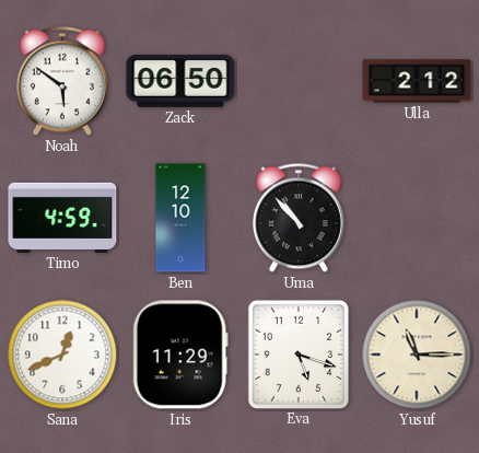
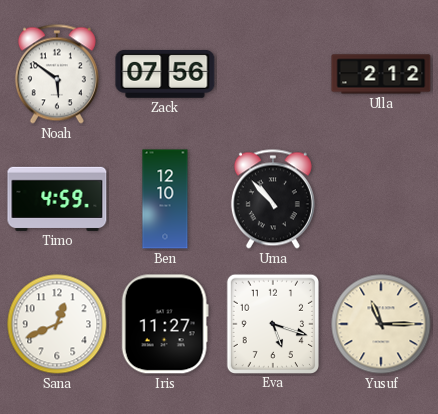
Zack: 06:50 -> 07:56 (165, 74)
Iris: 11:29 -> 11:27 (165, 324)
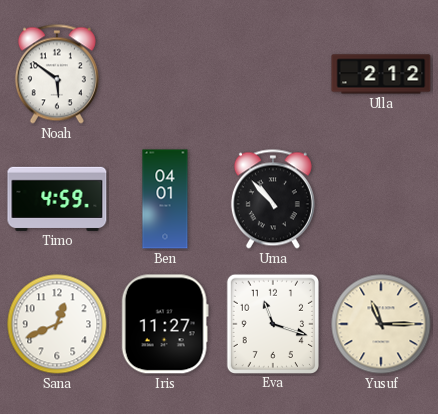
Zack: 07:56 -> none (165, 74)
Ben: 12:10 -> 04:01 (165, 199)
Eva: 5:18 -> 11:18 (272, 323)
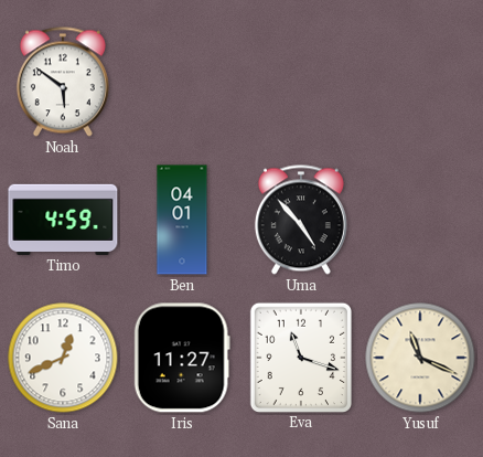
Ulla: 2:12 -> none (381, 74)
Uma: 10:53 -> 4:53 (301, 220)
Yusuf: 11:15 -> 11:19 (420, 358)
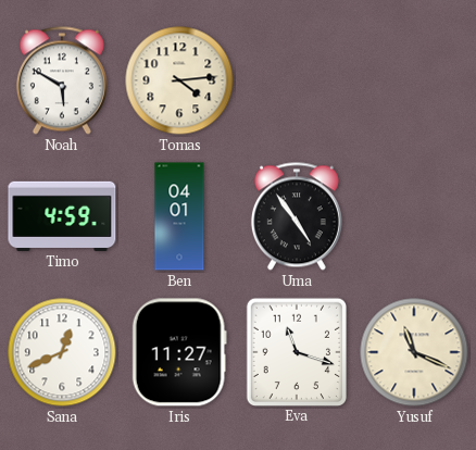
Noah: 5:51 -> 5:50 (62, 80)
Tomas: none -> 4:14 (179, 80)
Uma: 4:53 -> 4:54 (297, 216)
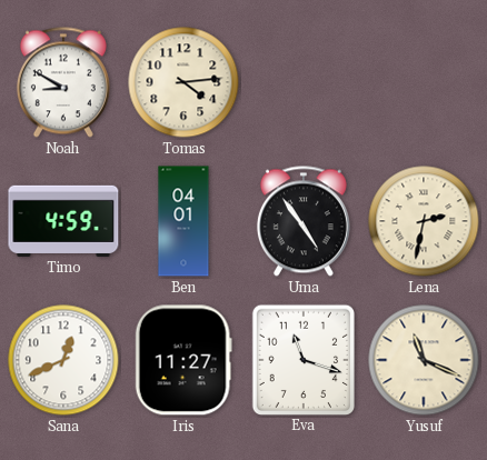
Noah: 5:50 -> 8:50 (63, 82)
Lena: none -> 2:32 (424, 221)
